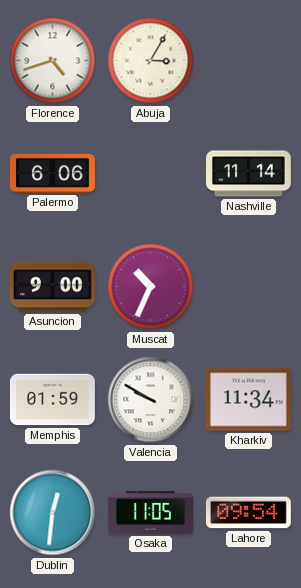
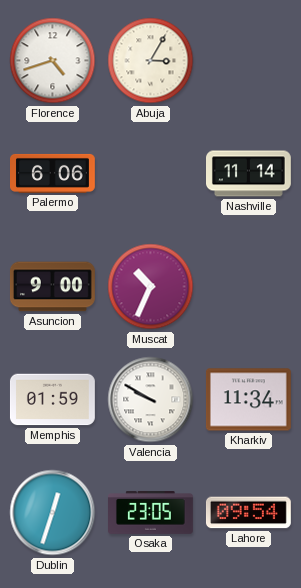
Dublin: 12:31 -> 12:33 (53, 513)
Osaka: 11:05 -> 23:05 (151, 513)
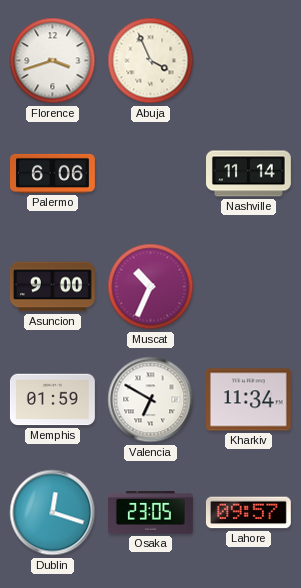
Florence: 4:42 -> 3:42 (53, 61)
Abuja: 3:05 -> 3:56 (151, 61)
Valencia: 9:50 -> 6:50 (151, 400)
Dublin: 12:33 -> 12:18 (53, 513)
Lahore: 09:54 -> 09:57 (248, 513)
